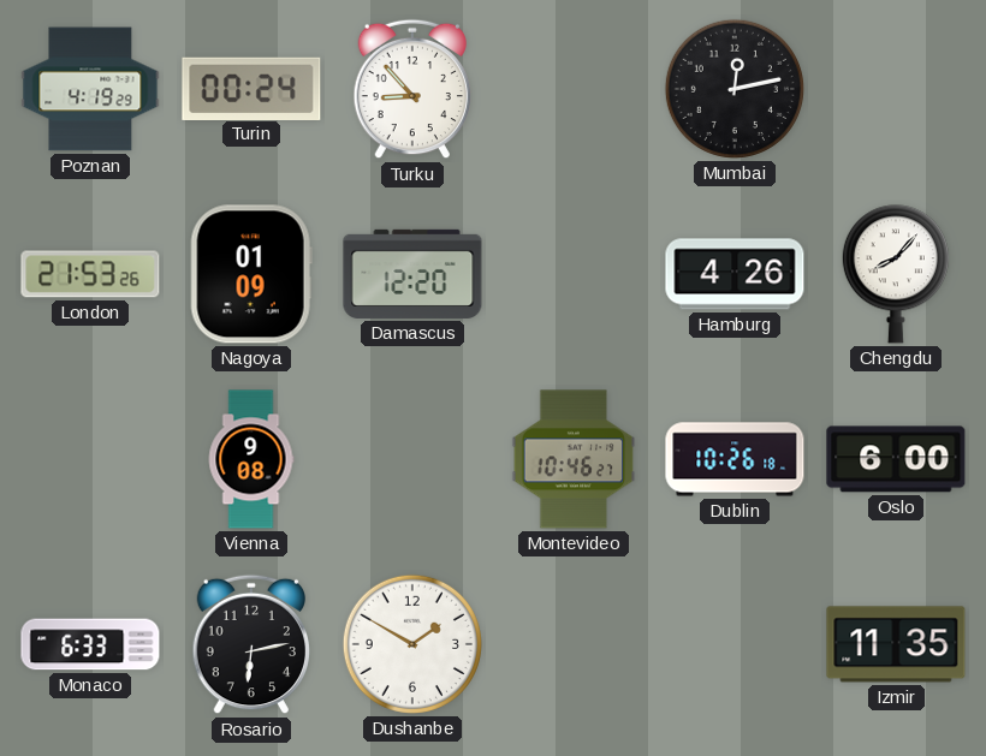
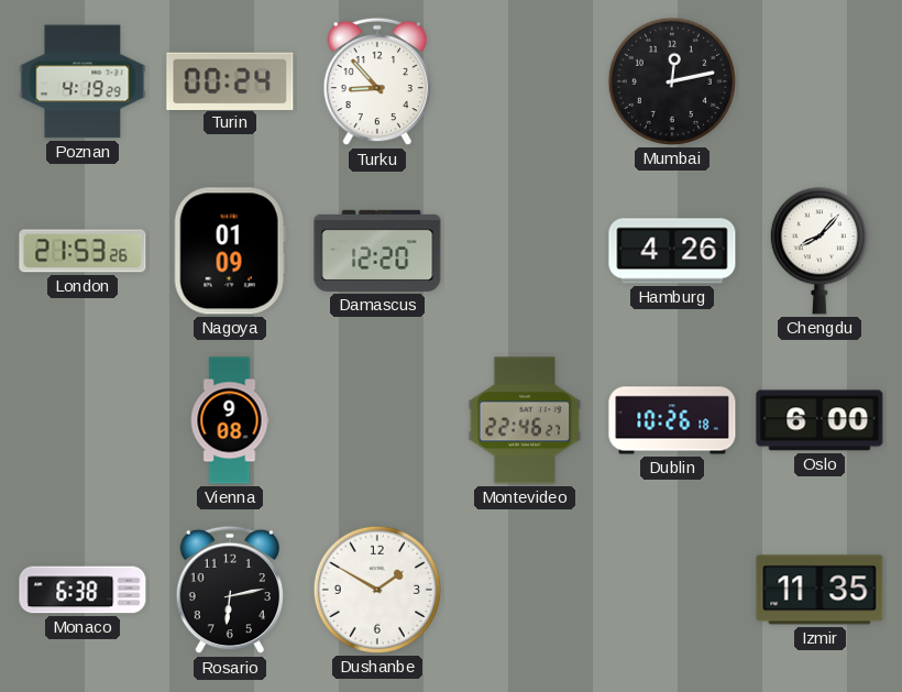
Montevideo: 10:46 -> 22:46 (525, 420)
Monaco: 6:33 -> 6:38 (82, 590)
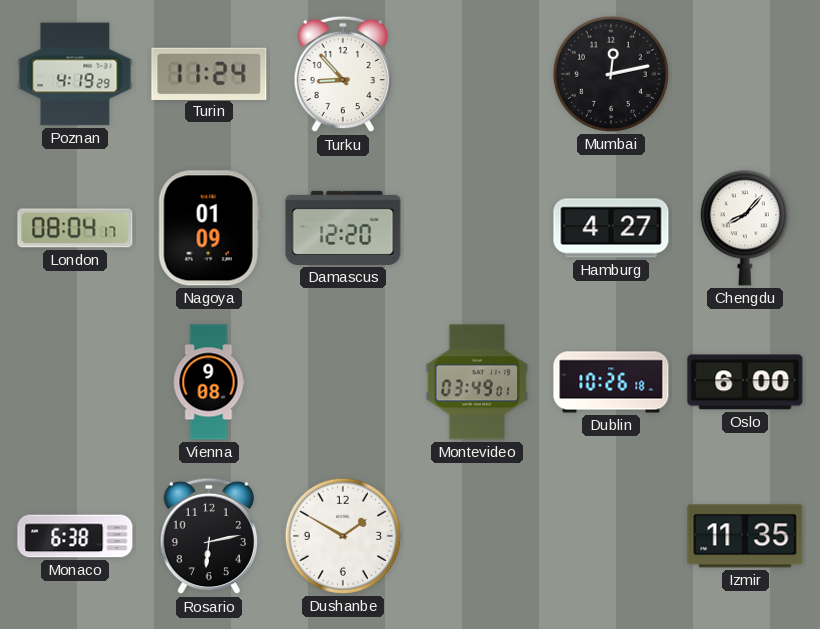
Turin: 00:24 -> 11:24 (209, 73)
London: 21:53 -> 08:04 (75, 228)
Hamburg: 4:26 -> 4:27 (611, 228)
Montevideo: 22:46 -> 03:49 (477, 382)
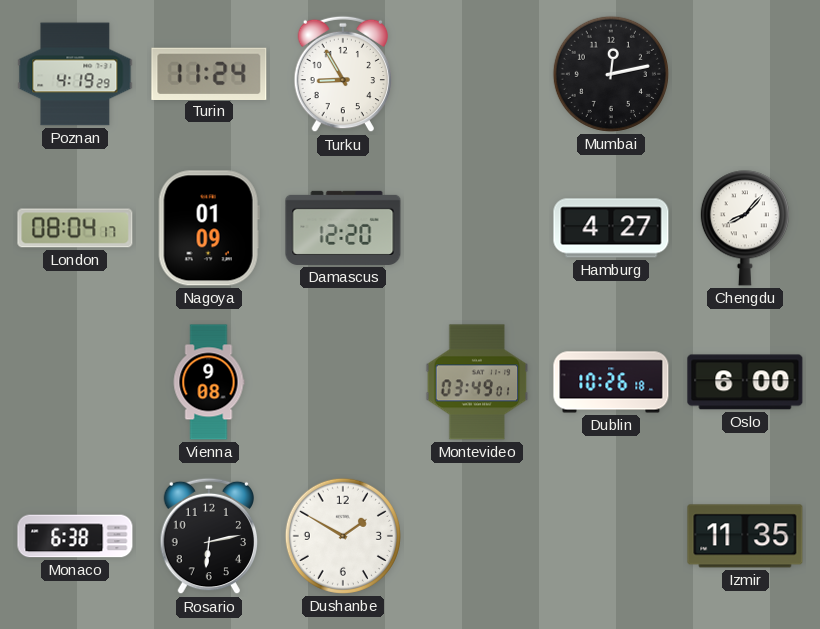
Turku: 8:53 -> 8:55 (343, 74)
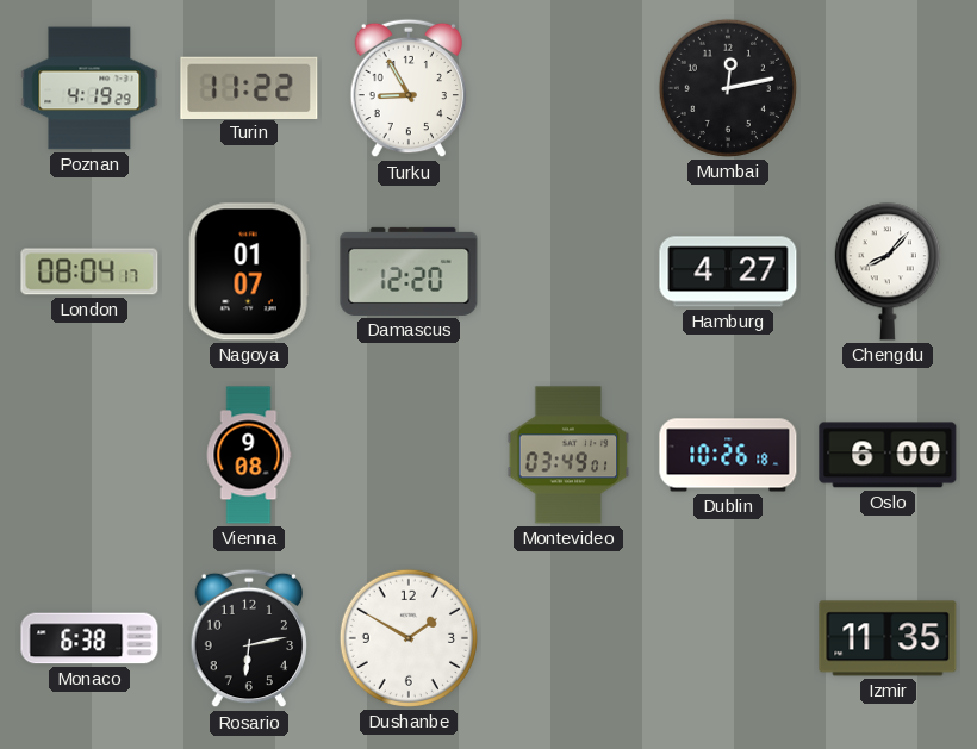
Turin: 11:24 -> 11:22 (249, 87)
Nagoya: 01:09 -> 01:07 (249, 271)
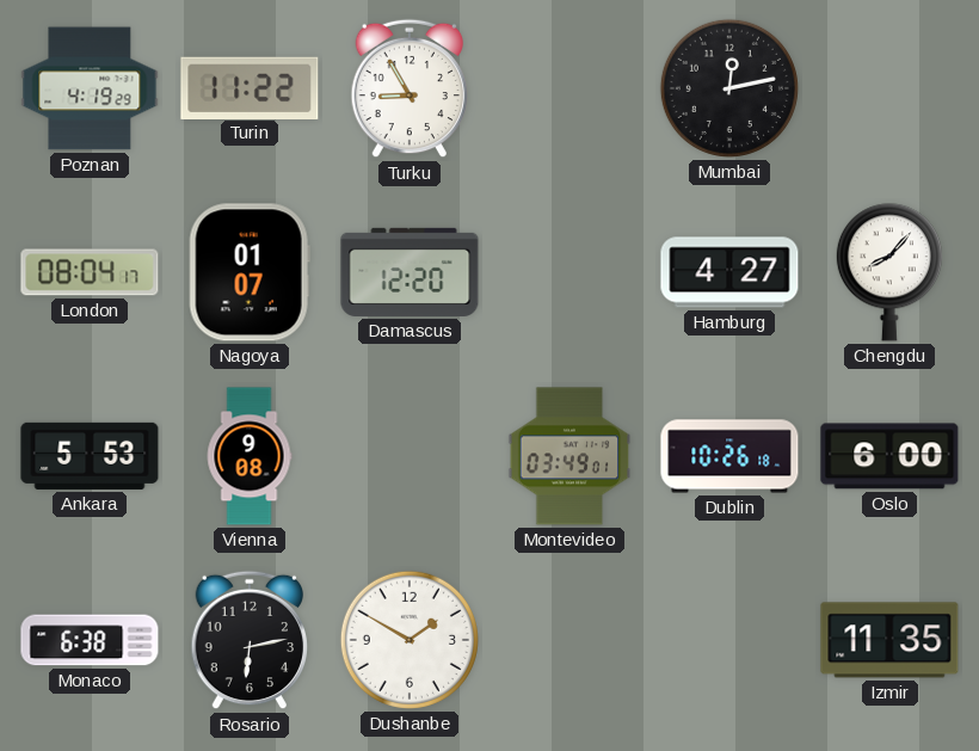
Ankara: none -> 5:53 (90, 456)
